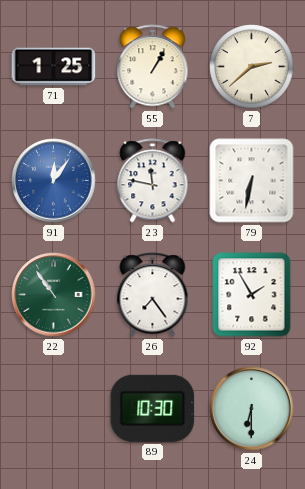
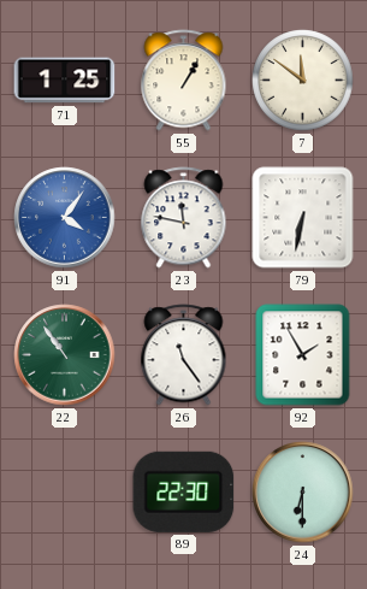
7: 2:38 -> 11:51 (303, 81)
91: 12:06 -> 4:06 (65, 218)
26: 7:24 -> 11:24 (184, 355)
89: 10:30 -> 22:30 (184, 491)
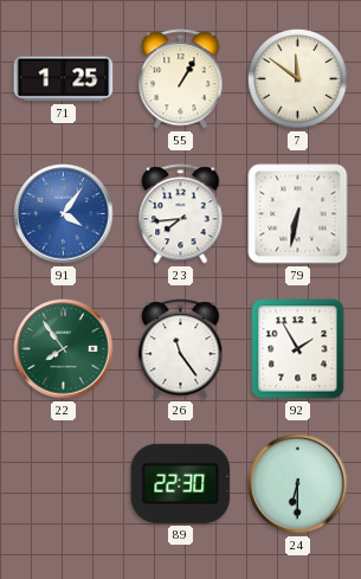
23: 11:47 -> 7:44 (181, 214)
22: 10:54 -> 7:54 (64, 349)
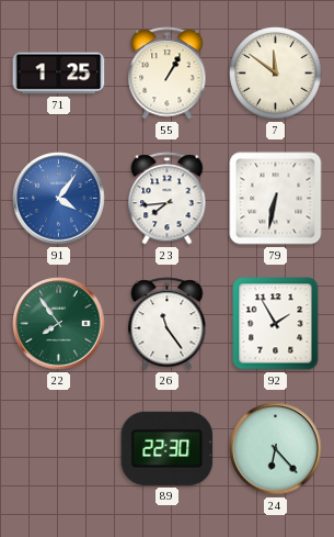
24: 6:30 -> 6:23 (276, 449)
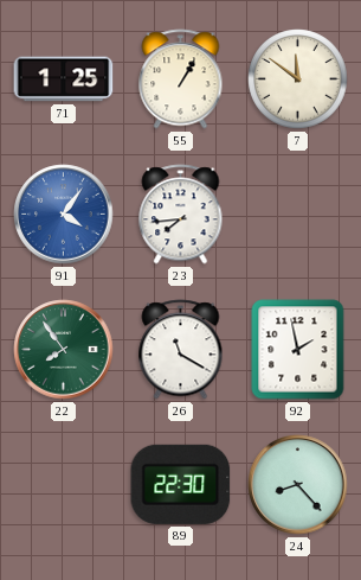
79: 6:32 -> none (276, 199)
26: 11:24 -> 11:20 (181, 350)
92: 1:55 -> 1:58 (298, 350)
24: 6:23 -> 8:23 (298, 485)
